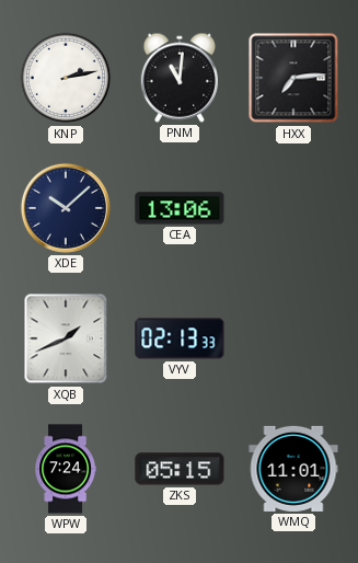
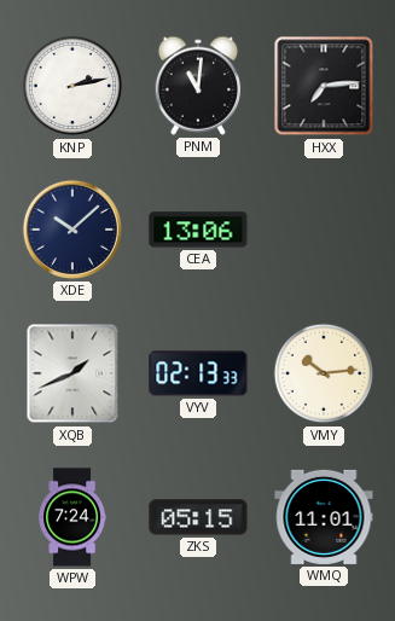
VMY: none -> 10:14 (324, 373)
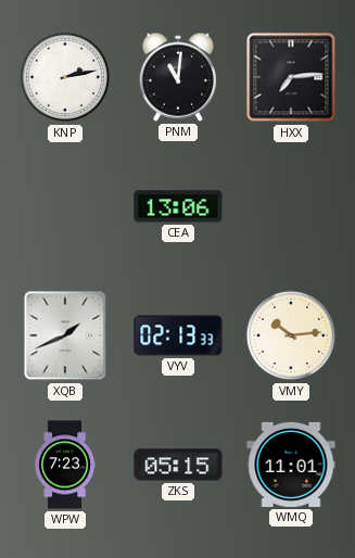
XDE: 10:08 -> none (72, 230)
WPW: 7:24 -> 7:23 (64, 465)
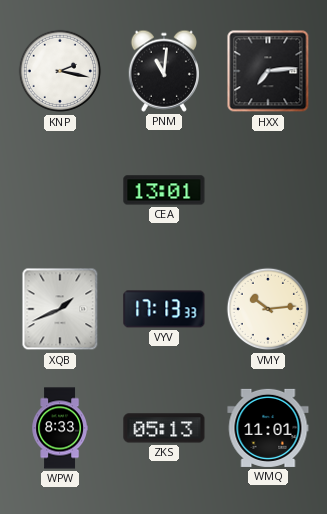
KNP: 2:13 -> 2:17 (60, 71)
CEA: 13:06 -> 13:01 (164, 190)
VYV: 02:13 -> 17:13 (164, 309)
WPW: 7:23 -> 8:33 (59, 428)
ZKS: 05:15 -> 05:13 (164, 428)
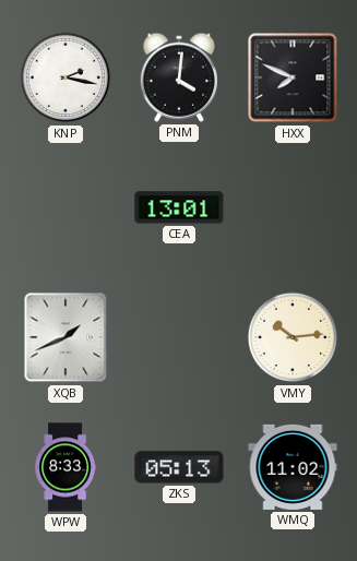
PNM: 11:01 -> 4:01 (178, 77)
HXX: 7:14 -> 7:49 (293, 77)
VYV: 17:13 -> none (164, 309)
WMQ: 11:01 -> 11:02 (293, 467)
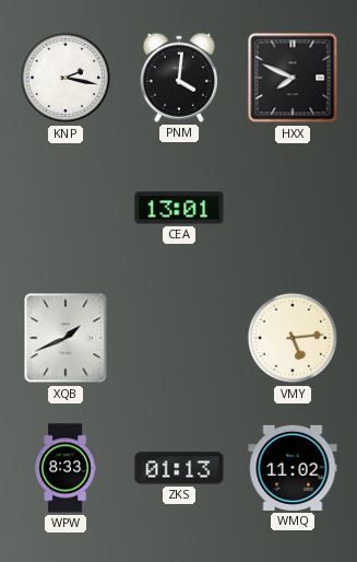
VMY: 10:14 -> 5:14 (293, 338)
ZKS: 05:13 -> 01:13 (179, 468)
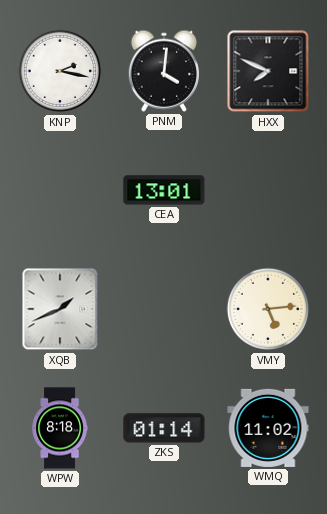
WPW: 8:33 -> 8:18 (59, 428)
ZKS: 01:13 -> 01:14 (164, 428)
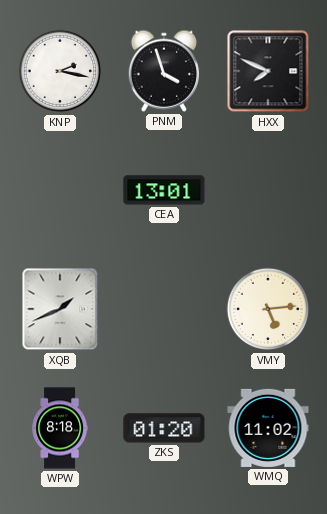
PNM: 4:01 -> 3:57 (163, 71)
ZKS: 01:14 -> 01:20 (164, 428)
